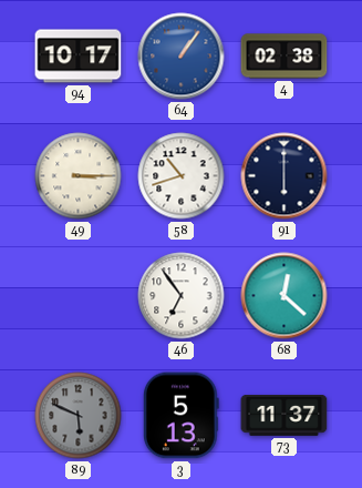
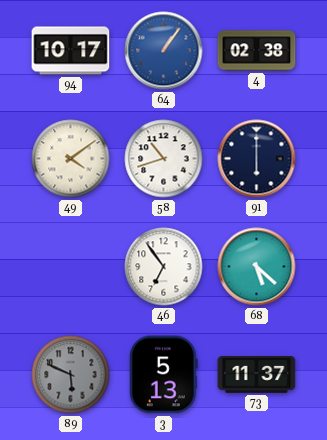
49: 3:15 -> 4:09 (71, 159)
68: 12:22 -> 5:22 (257, 267)
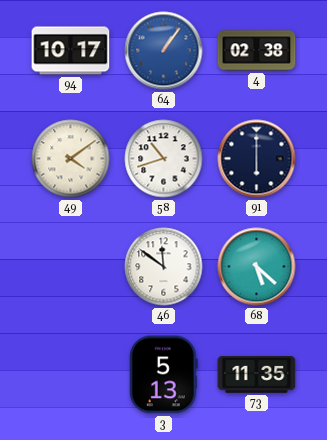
46: 6:54 -> 11:51 (164, 267)
89: 5:49 -> none (71, 375)
73: 11:37 -> 11:35 (257, 374)
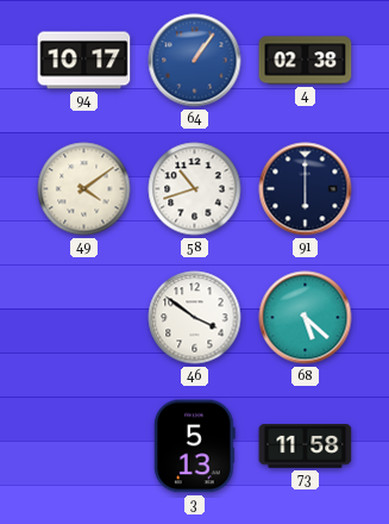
46: 11:51 -> 3:51 (195, 318)
73: 11:35 -> 11:58 (306, 445)
